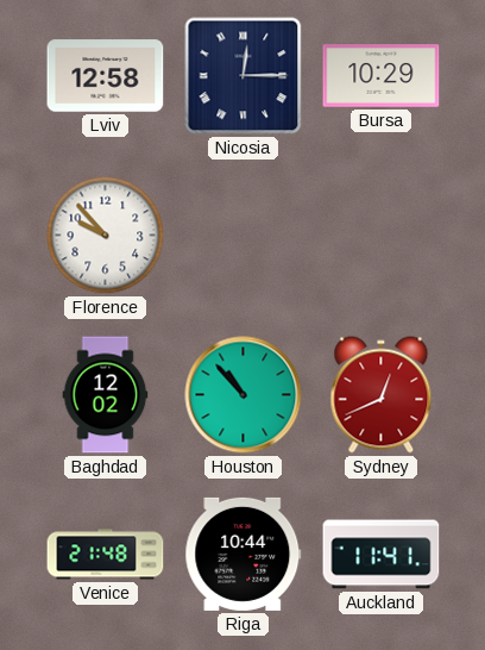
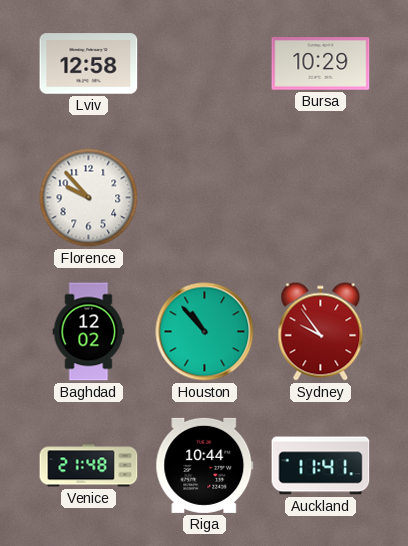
Nicosia: 12:15 -> none (244, 76)
Sydney: 12:41 -> 9:54 (321, 332)
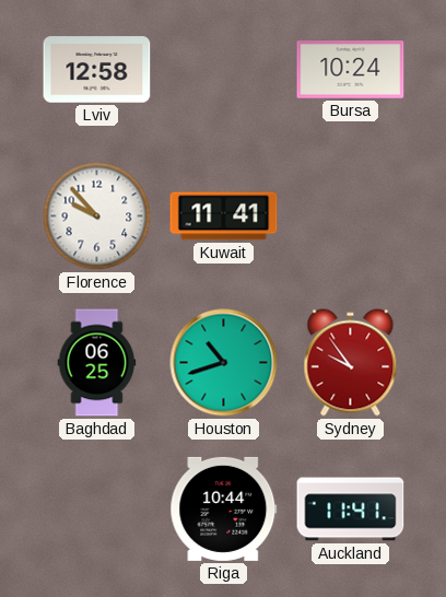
Bursa: 10:29 -> 10:24 (351, 70)
Kuwait: none -> 11:41 (224, 216)
Baghdad: 12:02 -> 06:25 (97, 363)
Houston: 10:53 -> 10:42 (224, 363)
Venice: 21:48 -> none (89, 466)
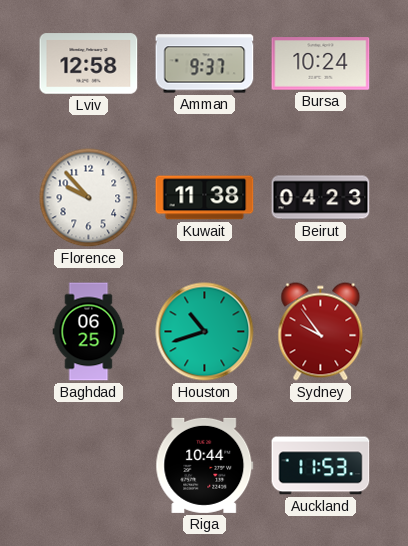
Amman: none -> 9:37 (205, 64)
Kuwait: 11:41 -> 11:38 (205, 198)
Beirut: none -> 04:23 (321, 198)
Auckland: 11:41 -> 11:53 (321, 466)
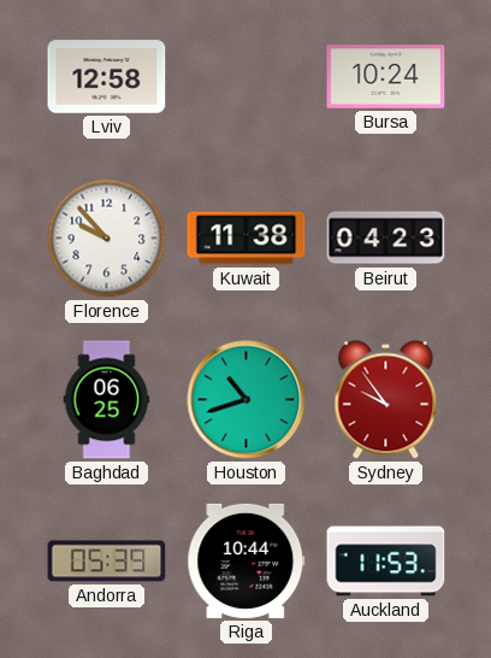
Amman: 9:37 -> none (205, 64)
Andorra: none -> 05:39 (107, 562)
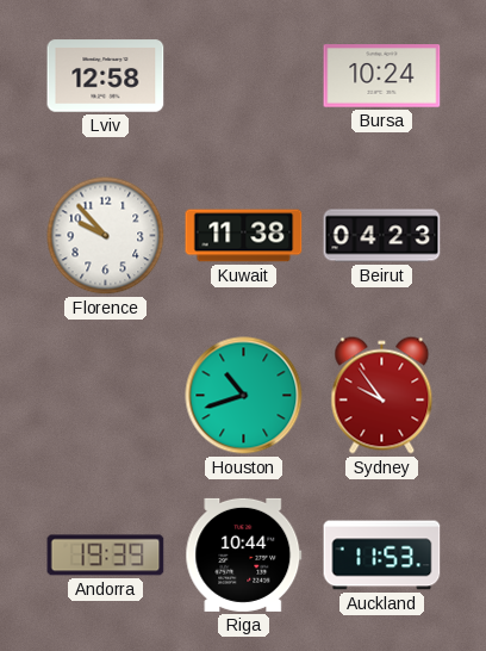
Baghdad: 06:25 -> none (107, 400)
Andorra: 05:39 -> 19:39 (106, 556)
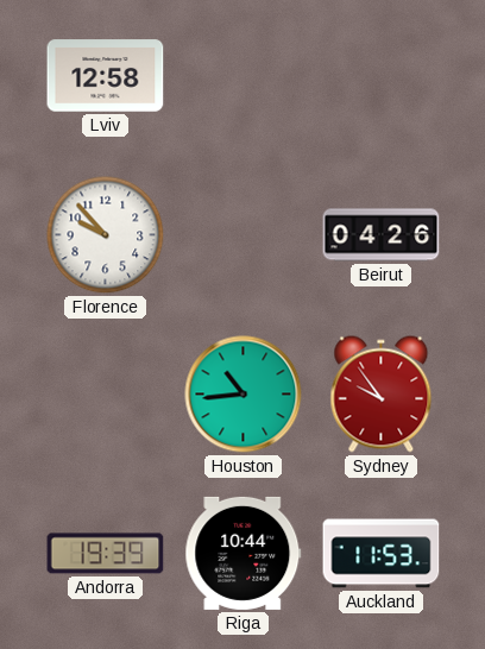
Bursa: 10:24 -> none (382, 76)
Kuwait: 11:38 -> none (244, 236)
Beirut: 04:23 -> 04:26 (382, 235)
Houston: 10:42 -> 10:44 (244, 395)
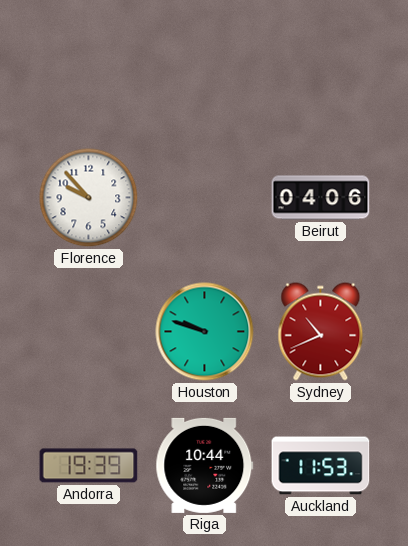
Lviv: 12:58 -> none (106, 76)
Beirut: 04:26 -> 04:06 (321, 198)
Houston: 10:44 -> 9:48 (205, 332)
Sydney: 9:54 -> 10:41 (321, 332)
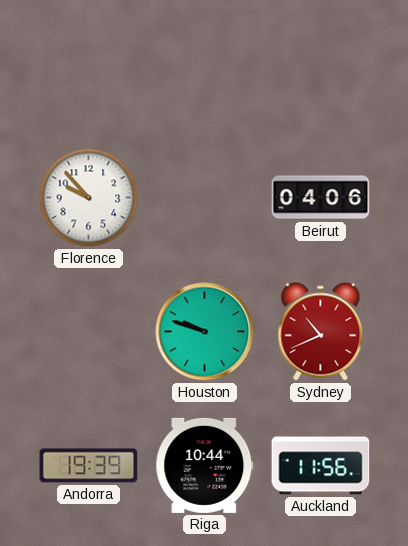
Auckland: 11:53 -> 11:56 (321, 466)
